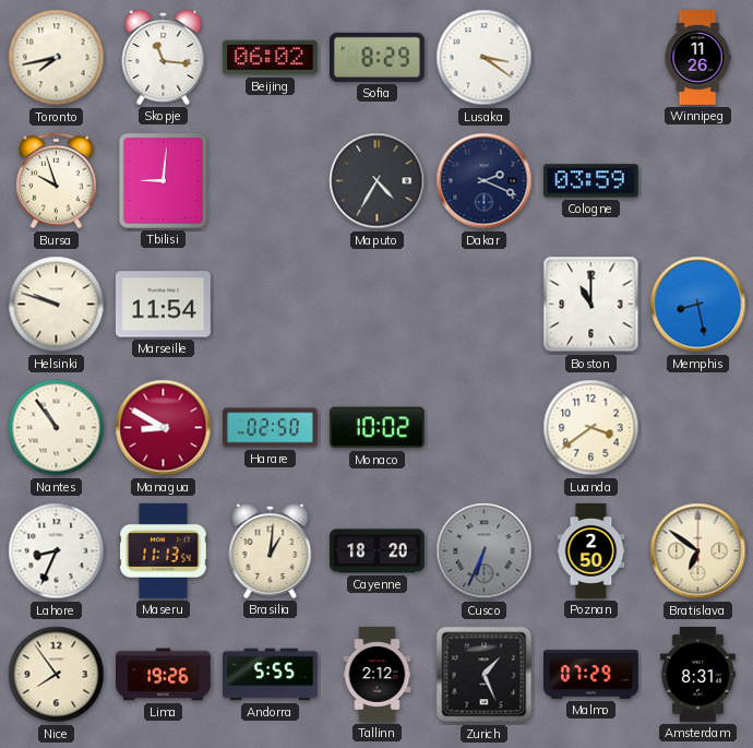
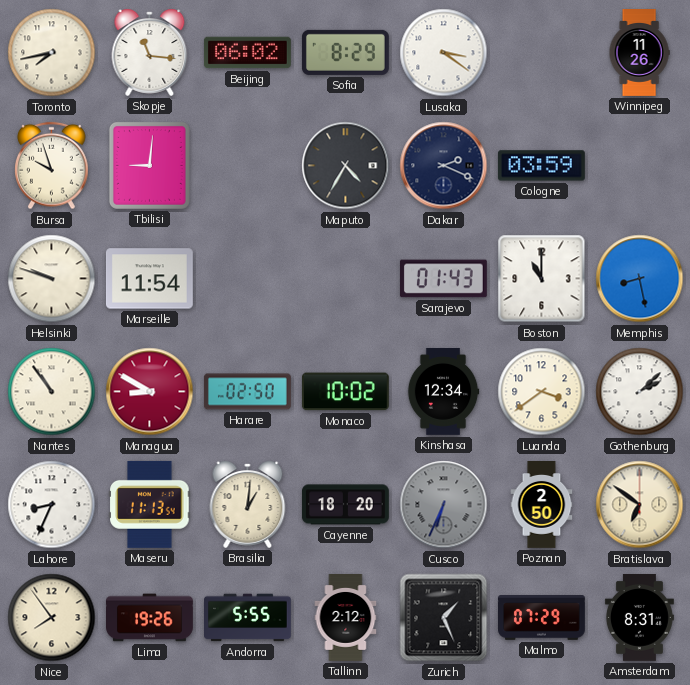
Sarajevo: none -> 01:43 (443, 279)
Kinshasa: none -> 12:34 (443, 392)
Gothenburg: none -> 2:08 (640, 392)
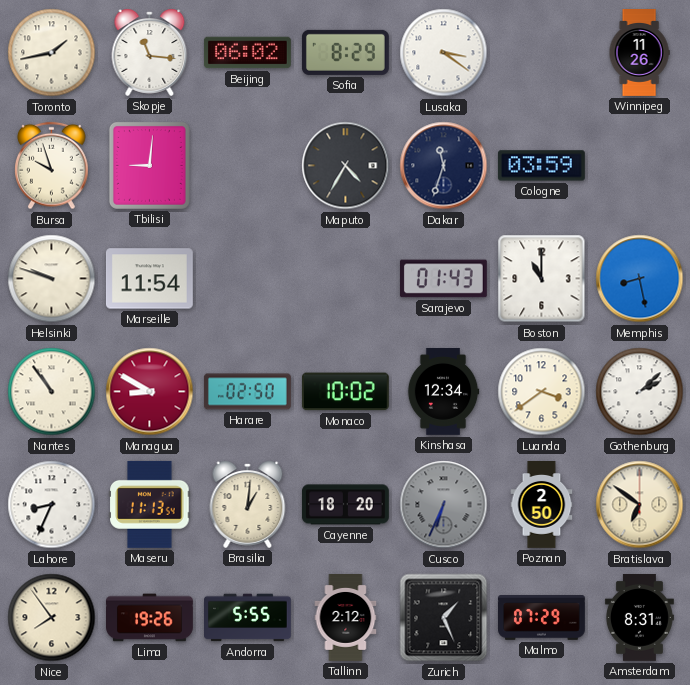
Toronto: 7:43 -> 1:43 (52, 53)
Dakar: 2:19 -> 11:33 (444, 166)
